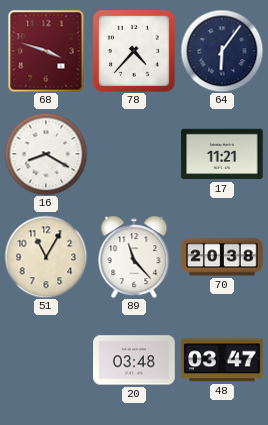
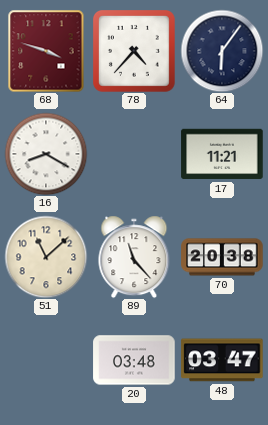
51: 11:05 -> 11:08 (46, 257)
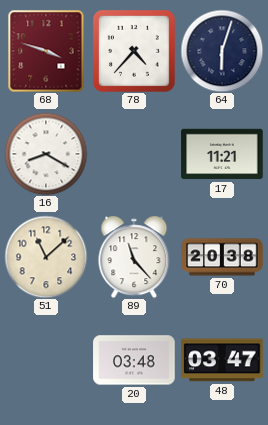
64: 6:06 -> 6:03 (222, 51)
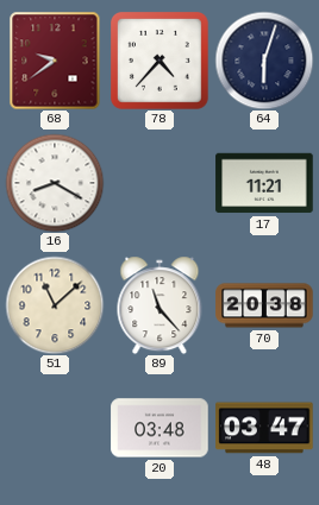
68: 3:48 -> 9:39 (55, 61)
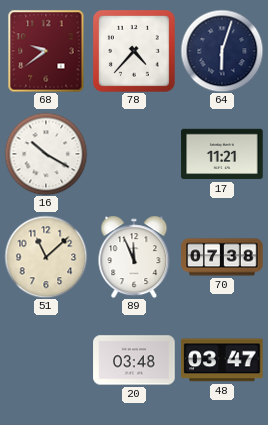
16: 8:20 -> 10:20 (46, 154)
89: 11:23 -> 11:56 (134, 257)
70: 20:38 -> 07:38 (222, 257)
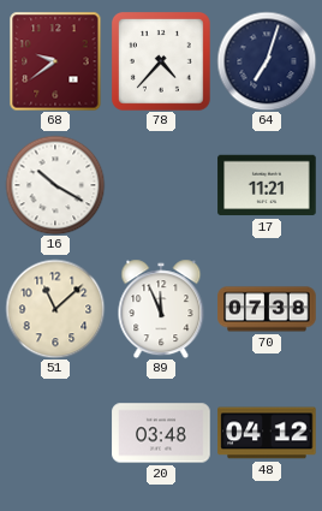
64: 6:03 -> 7:03 (267, 61)
48: 03:47 -> 04:12 (267, 433)
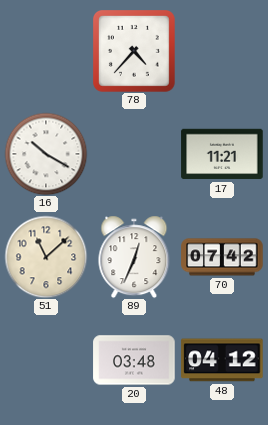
68: 9:39 -> none (55, 61)
64: 7:03 -> none (267, 61)
89: 11:56 -> 12:34 (134, 257)
70: 07:38 -> 07:42 (222, 257)
